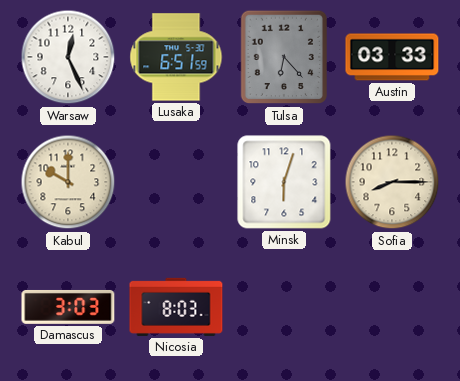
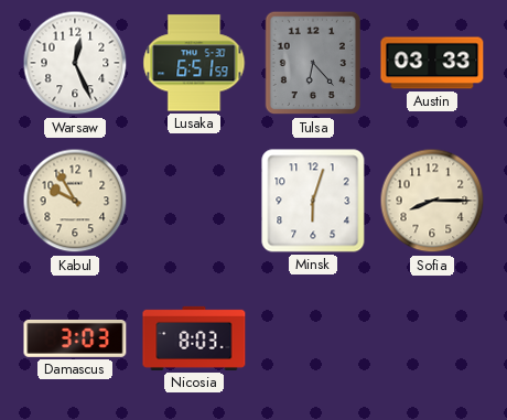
Kabul: 10:00 -> 9:55 (75, 201)
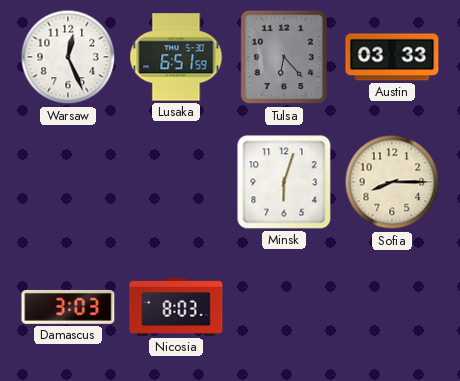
Kabul: 9:55 -> none (75, 201)
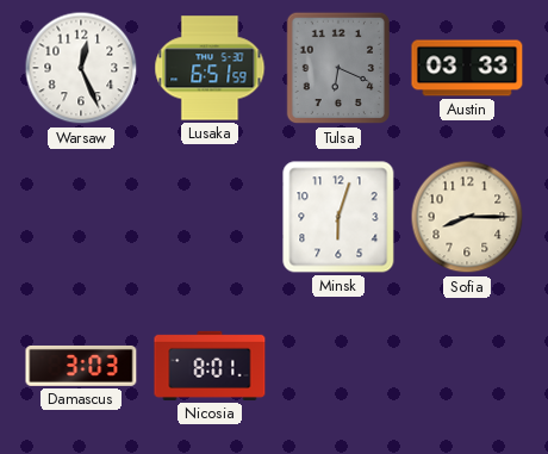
Tulsa: 6:23 -> 6:19 (337, 68)
Nicosia: 8:03 -> 8:01 (210, 366)
